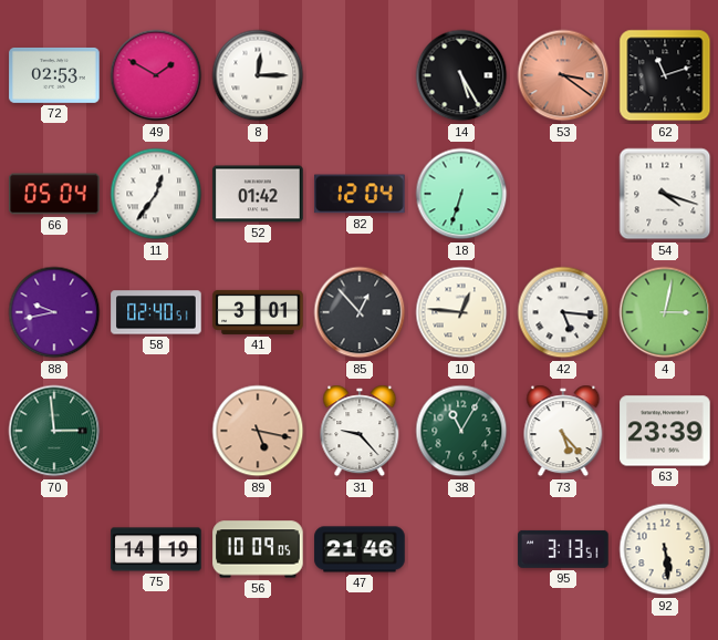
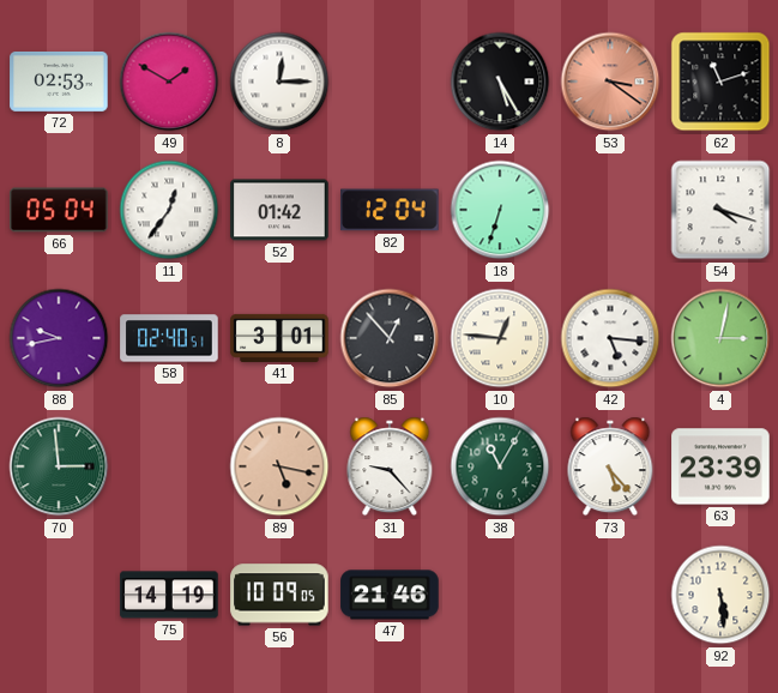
95: 3:13 -> none (563, 549)
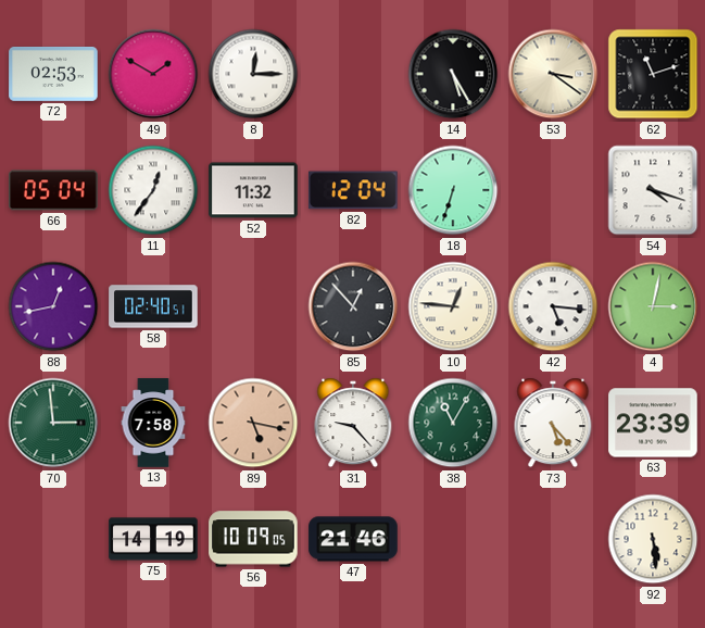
53 dial: salmon -> cream (553, 74)
52: 01:42 -> 11:32 (253, 190)
88: 9:43 -> 12:43 (53, 306)
41: 3:01 -> none (279, 338)
13: none -> 7:58 (153, 423)
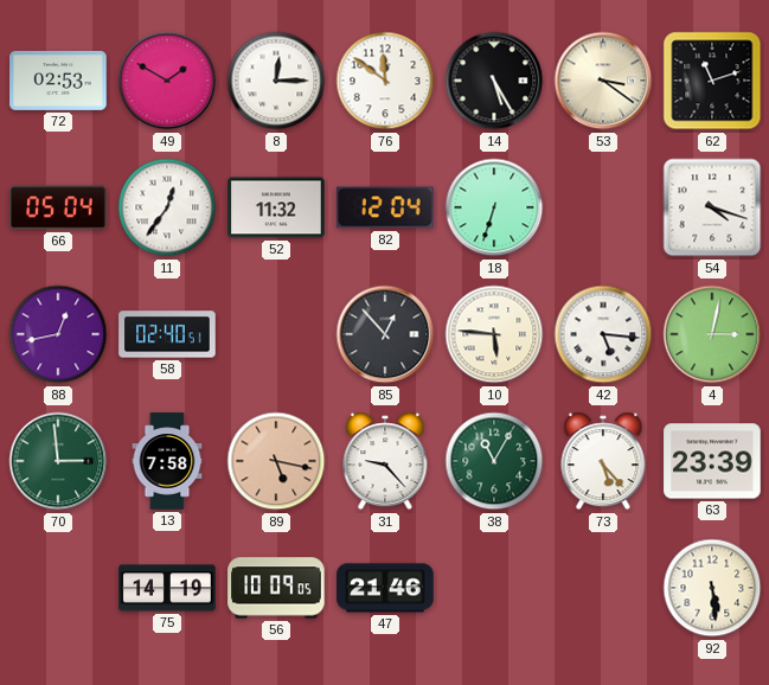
76: none -> 11:51 (385, 81)
10: 12:46 -> 5:46 (494, 334)
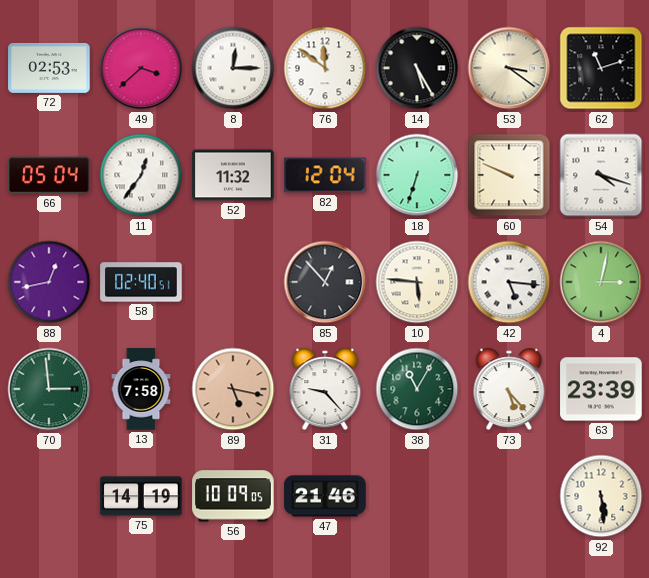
49: 1:50 -> 3:38 (141, 68)
60: none -> 9:49 (509, 175)
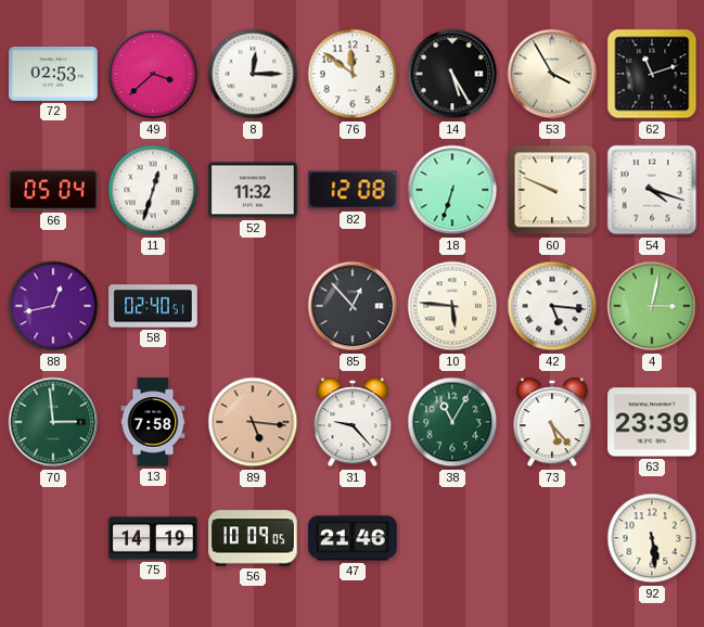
53: 3:21 -> 3:55 (552, 74)
11: 12:36 -> 12:33 (153, 190)
82: 12:04 -> 12:08 (353, 190)
89: 5:17 -> 5:16 (253, 422)
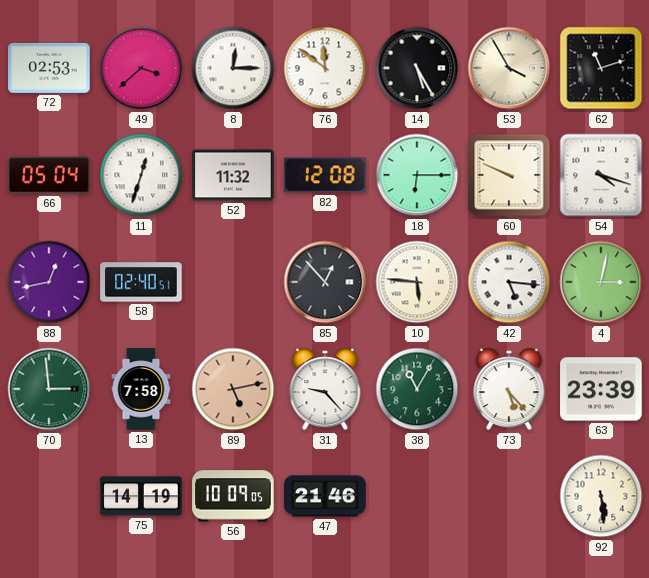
18: 6:33 -> 6:15 (417, 175)
89: 5:16 -> 5:13 (233, 389)
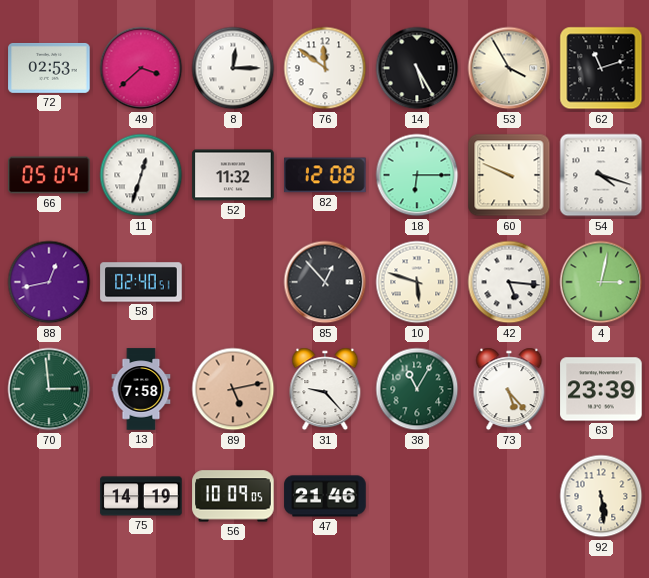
10: 5:46 -> 5:48 (417, 282)
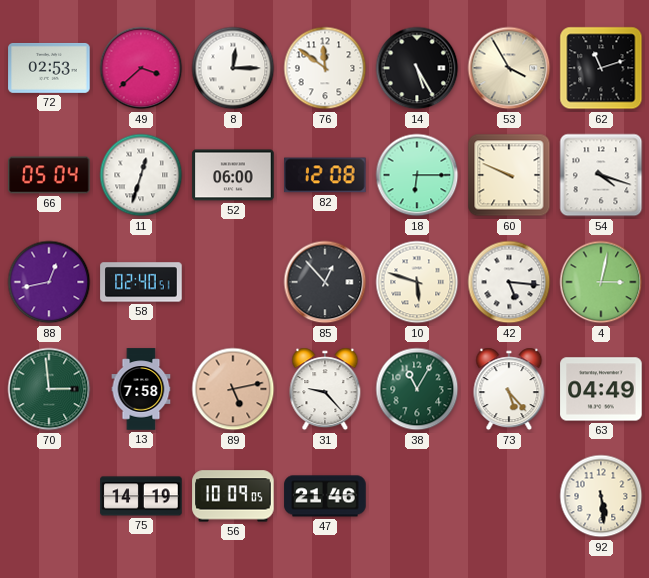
52: 11:32 -> 06:00 (233, 175)
63: 23:39 -> 04:49 (601, 389)
